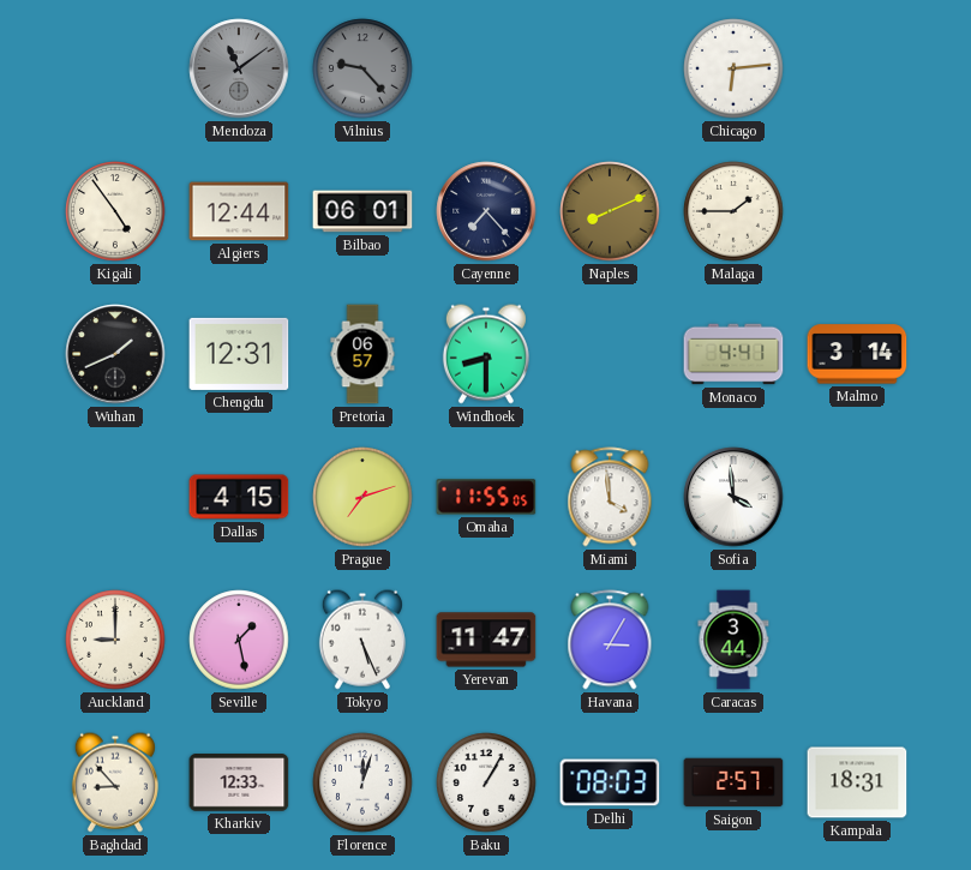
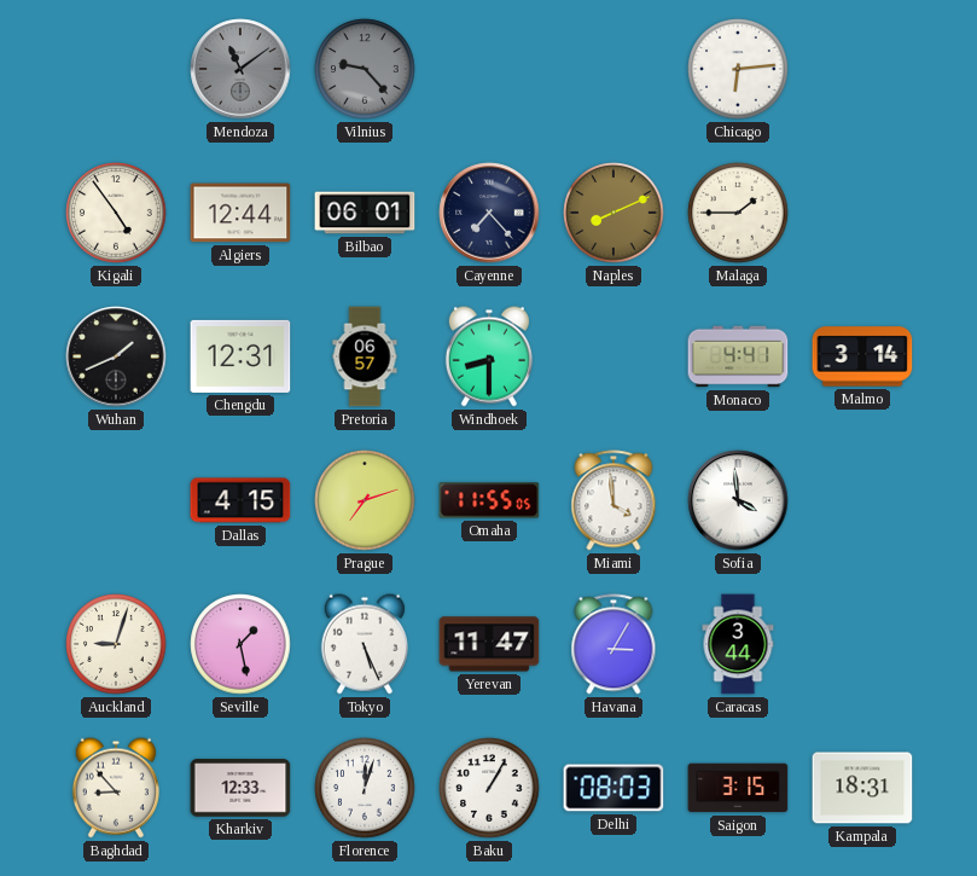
Auckland: 9:00 -> 9:03 (116, 644)
Saigon: 2:57 -> 3:15 (738, 788)
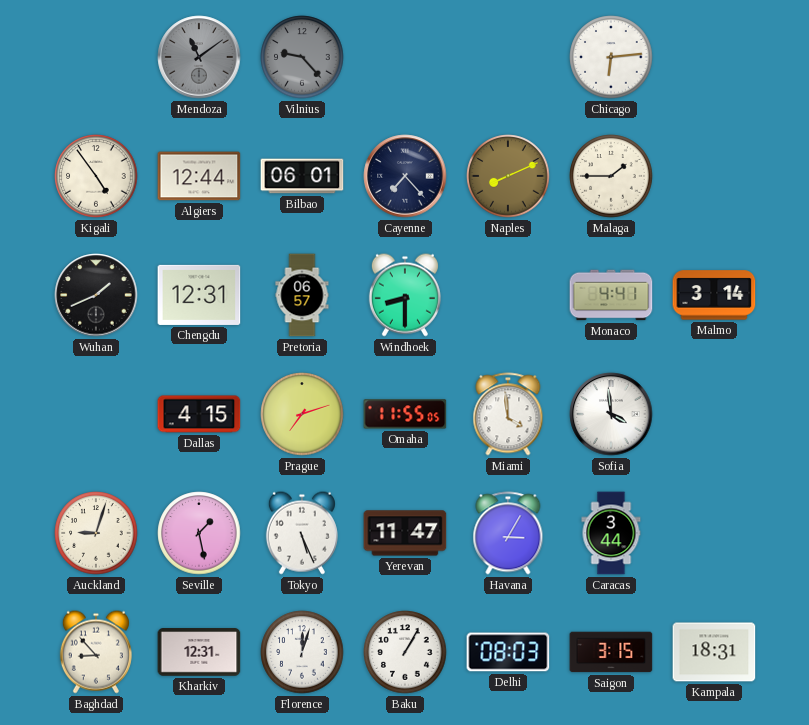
Kharkiv: 12:33 -> 12:31 (199, 652)
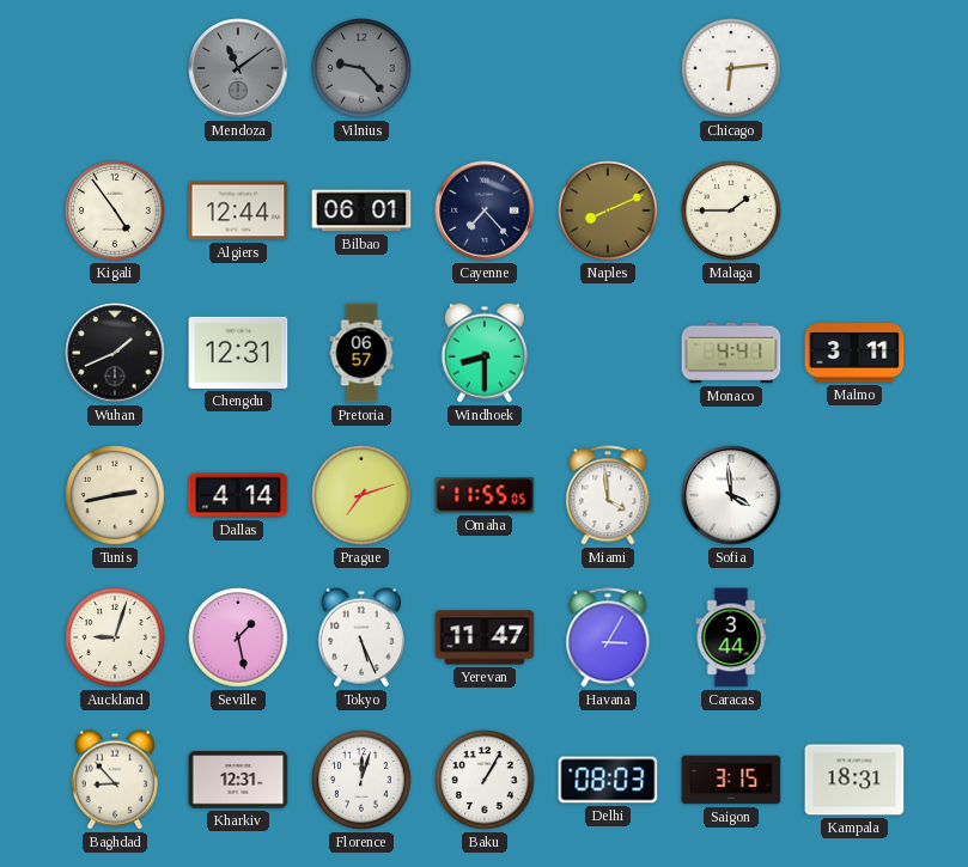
Malmo: 3:14 -> 3:11 (854, 353)
Tunis: none -> 2:43 (115, 495)
Dallas: 4:15 -> 4:14 (238, 495)
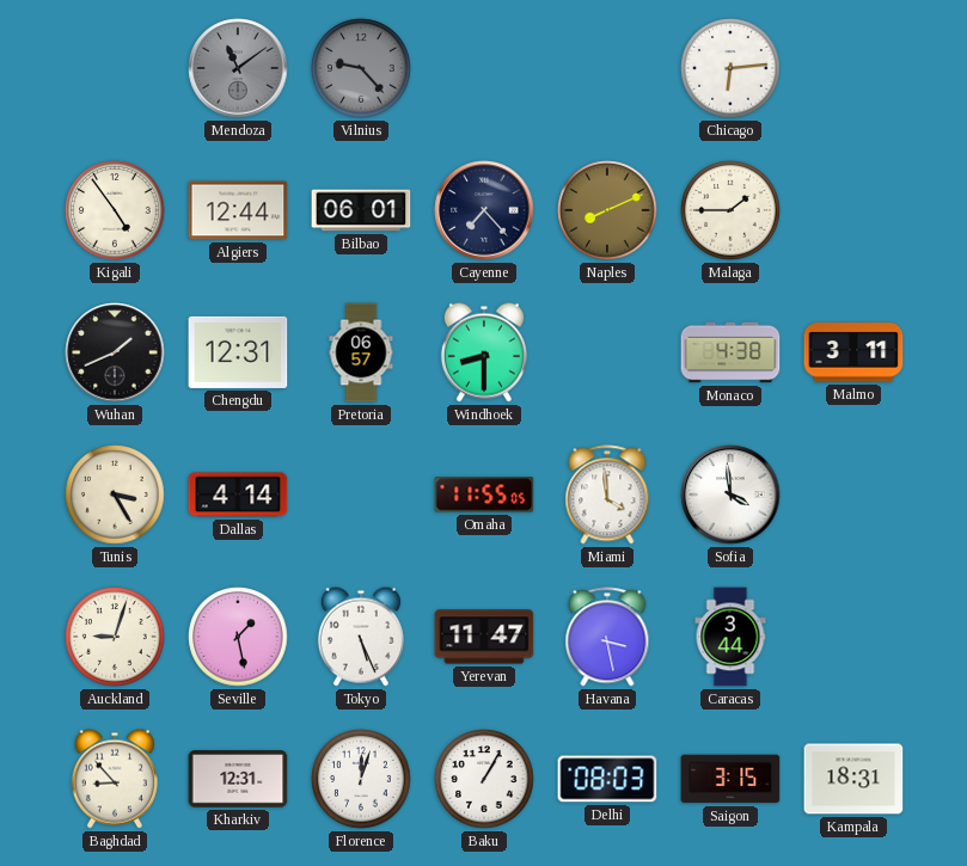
Monaco: 4:41 -> 4:38 (730, 352)
Tunis: 2:43 -> 3:25 (115, 495)
Prague: 7:12 -> none (361, 495)
Havana: 3:05 -> 3:28 (607, 637)
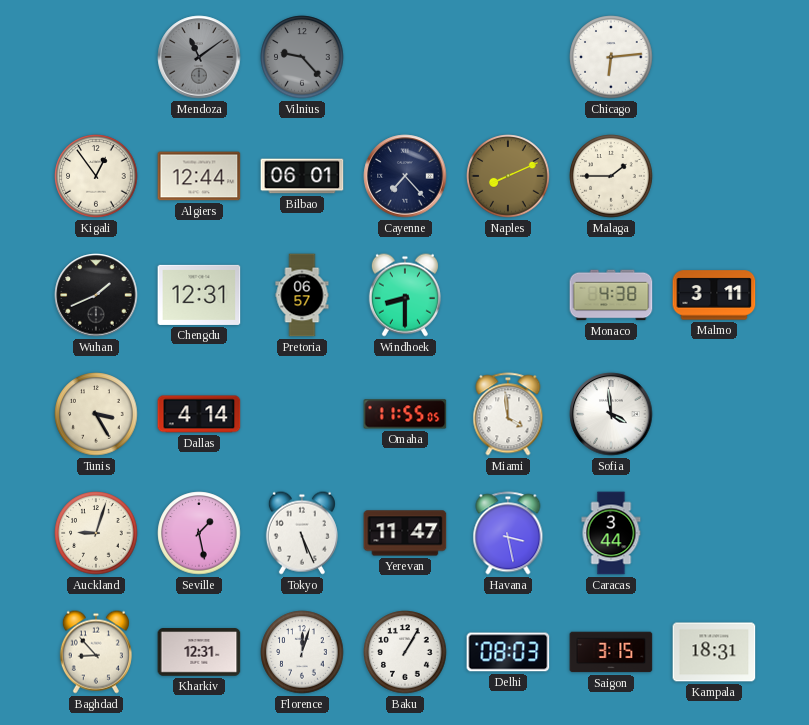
Kigali: 4:54 -> 12:54 (96, 176)
